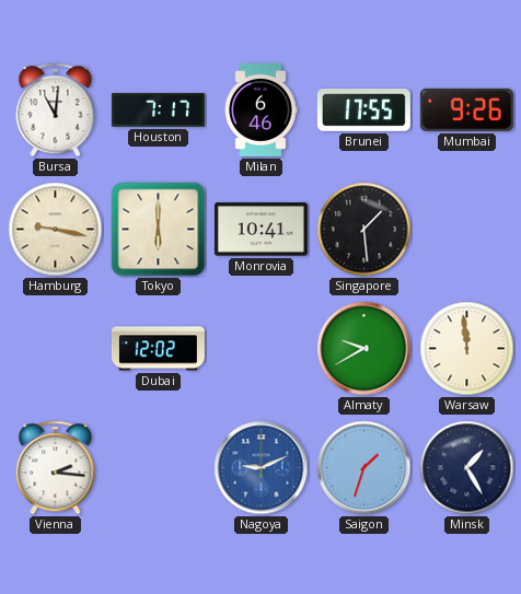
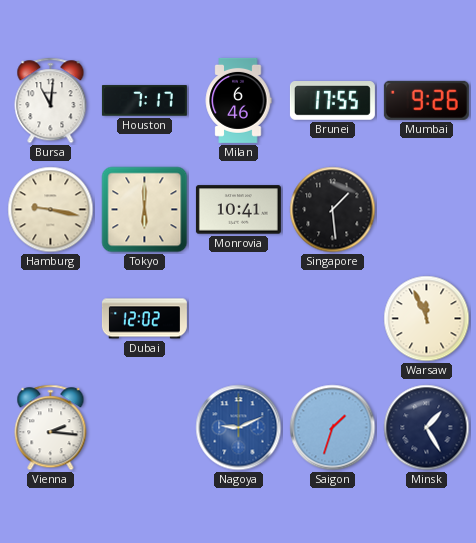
Almaty: 9:40 -> none (364, 349)
Warsaw: 11:59 -> 11:56 (427, 319)
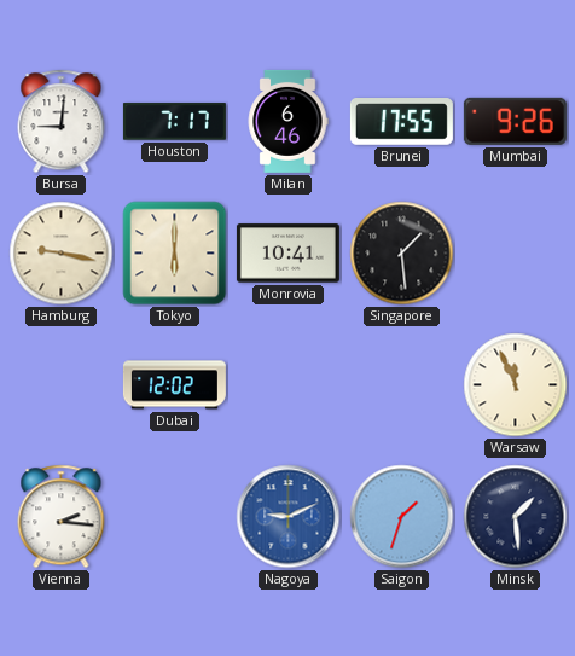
Bursa: 11:01 -> 9:01 (62, 122)
Minsk: 1:25 -> 1:29 (516, 517)
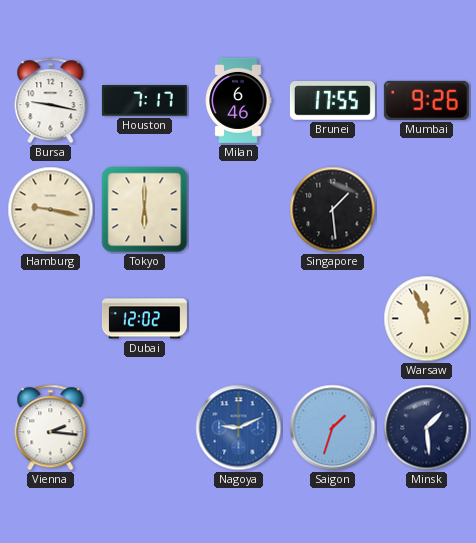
Bursa: 9:01 -> 9:17 (51, 101)
Monrovia: 10:41 -> none (287, 254)
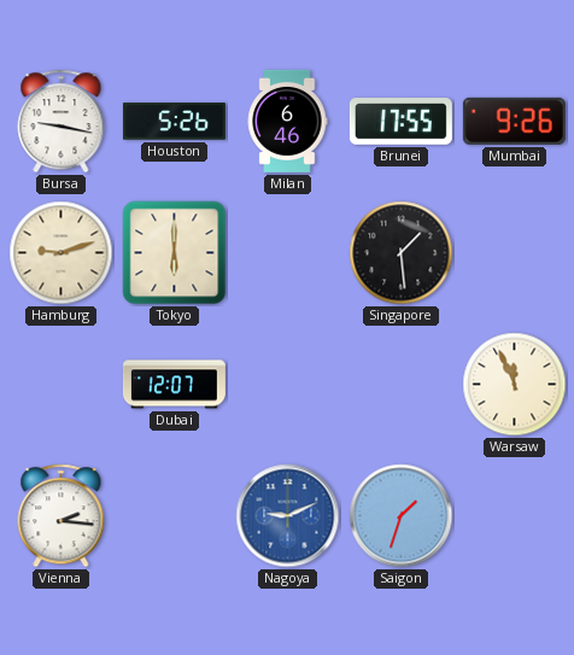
Houston: 7:17 -> 5:26 (174, 122)
Hamburg: 9:17 -> 9:12 (61, 253)
Dubai: 12:02 -> 12:07 (174, 385)
Minsk: 1:29 -> none (427, 428)
